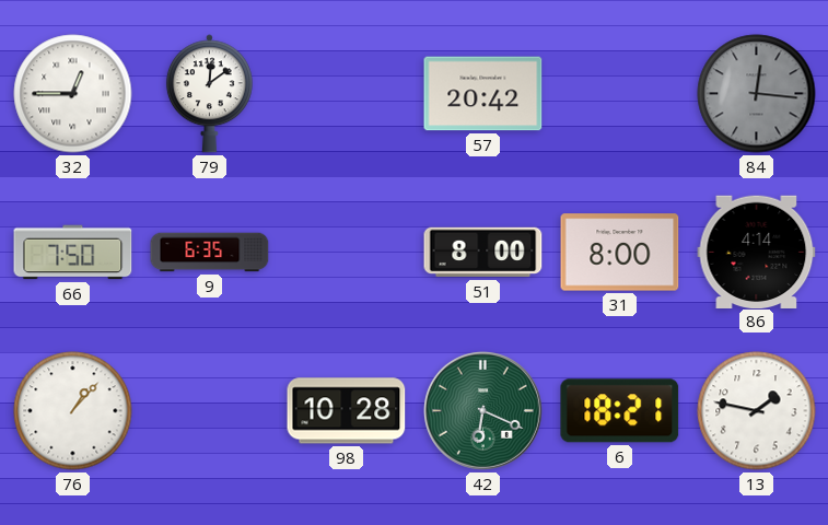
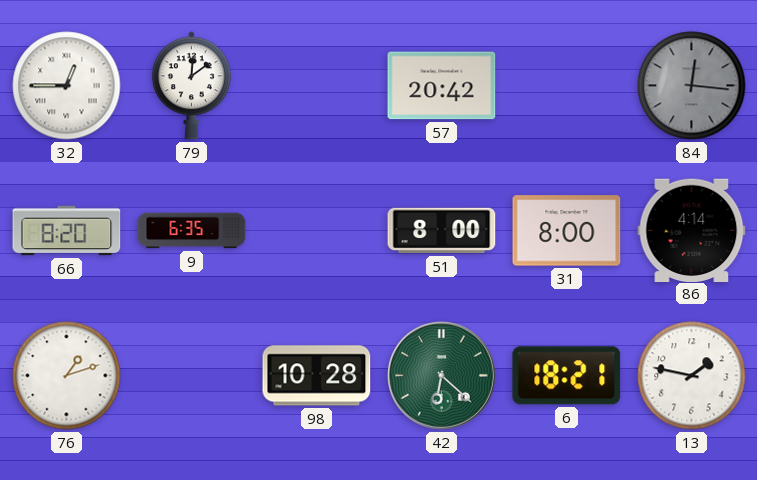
66: 7:50 -> 8:20 (67, 231)
76: 1:07 -> 1:12 (67, 376)
42: 6:19 -> 6:22 (441, 375)
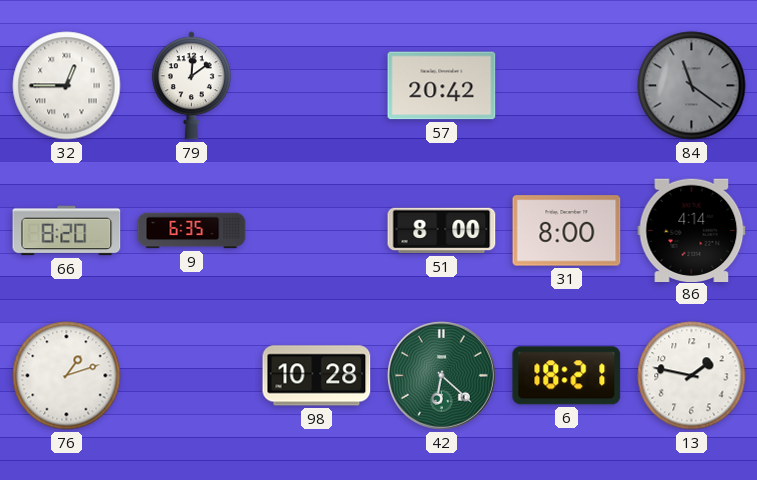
84: 12:16 -> 11:21 (692, 86)
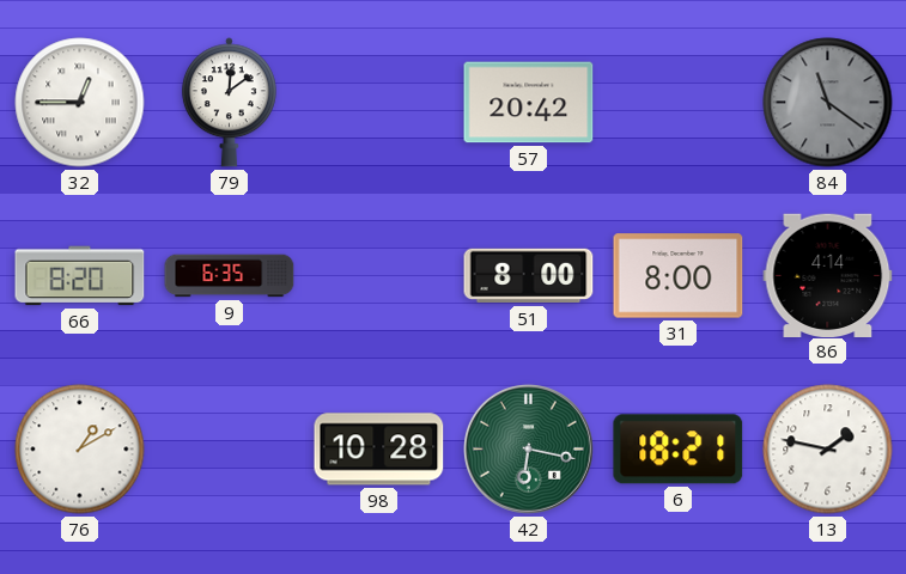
76: 1:12 -> 1:10 (80, 450)
42: 6:22 -> 6:17 (528, 448)
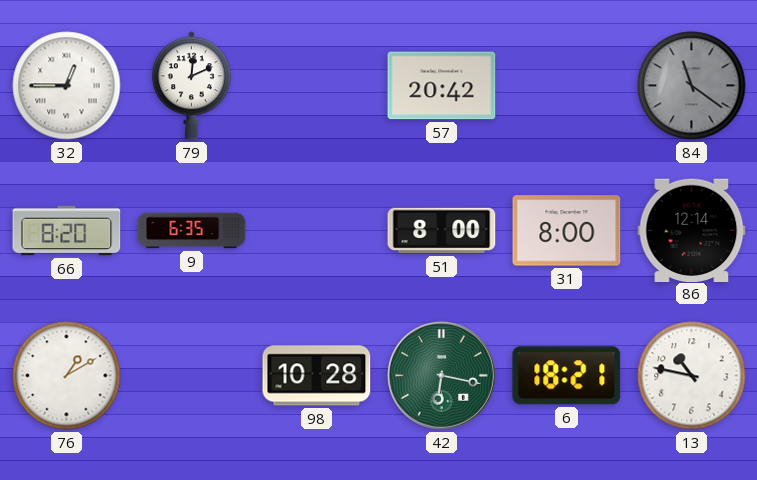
79: 12:09 -> 12:11 (191, 86)
86: 4:14 -> 12:14 (692, 230)
13: 1:47 -> 10:47 (692, 376)
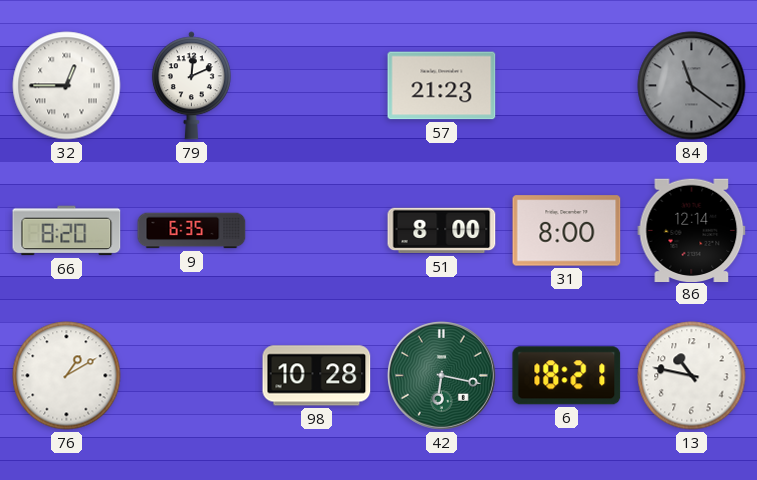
57: 20:42 -> 21:23 (442, 86)
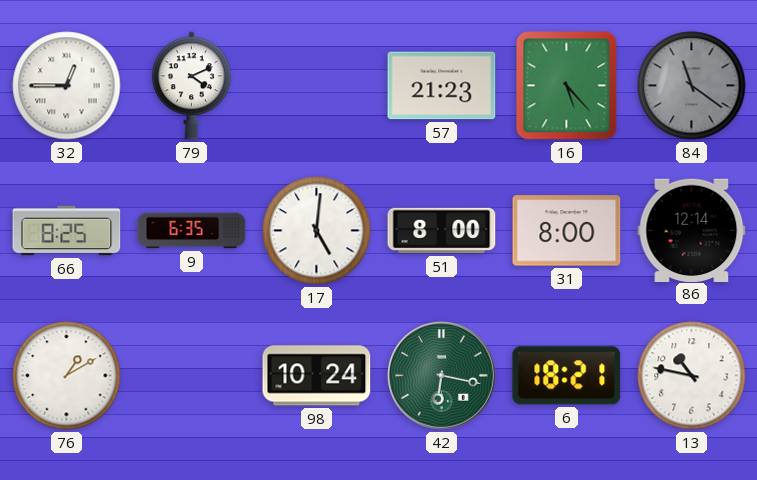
79: 12:11 -> 4:11 (191, 86)
16: none -> 5:23 (567, 86)
66: 8:20 -> 8:25 (67, 231)
17: none -> 5:01 (317, 231)
98: 10:28 -> 10:24 (317, 376)
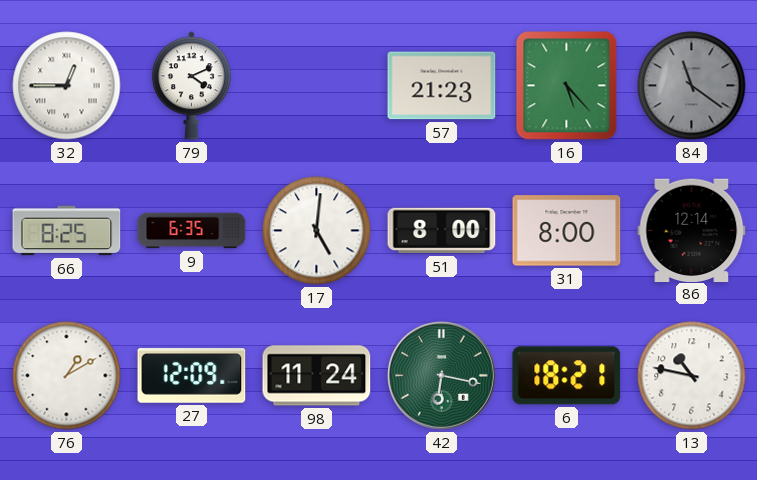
27: none -> 12:09 (192, 376)
98: 10:24 -> 11:24 (317, 376)
